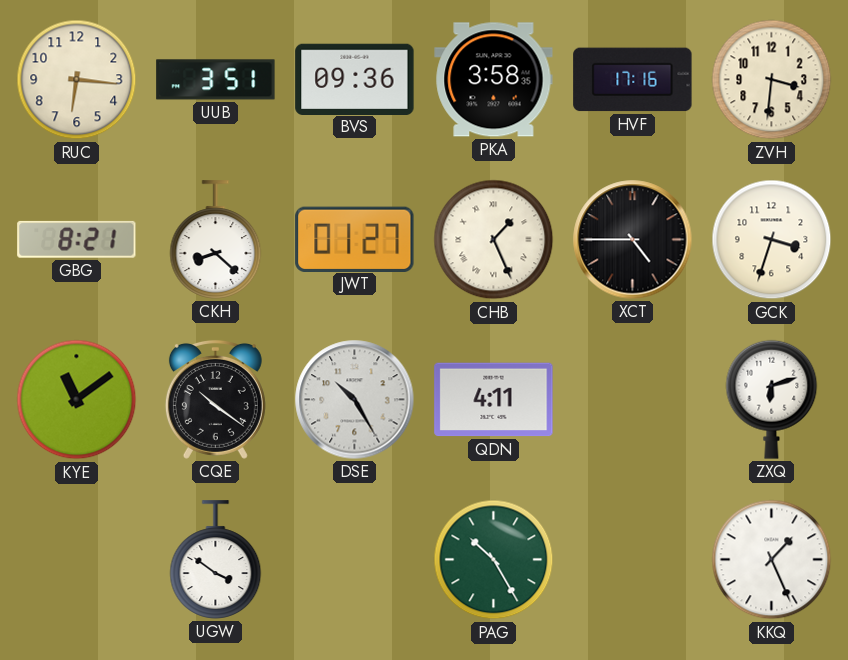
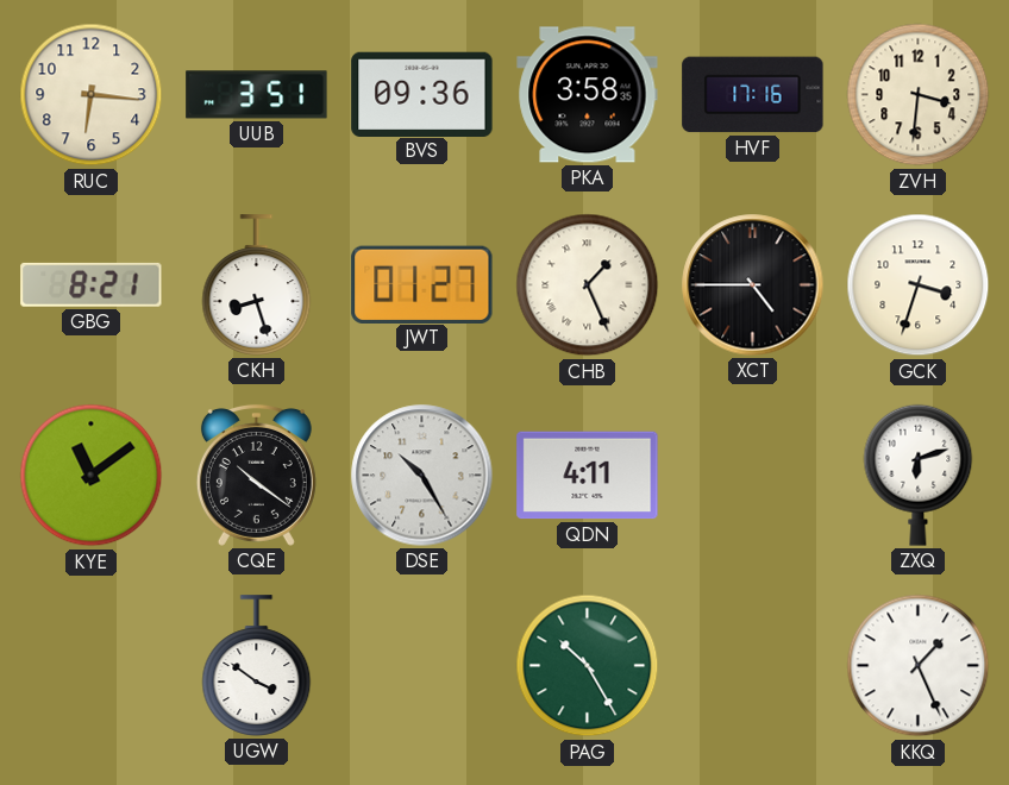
CKH: 8:22 -> 8:27 (257, 285)
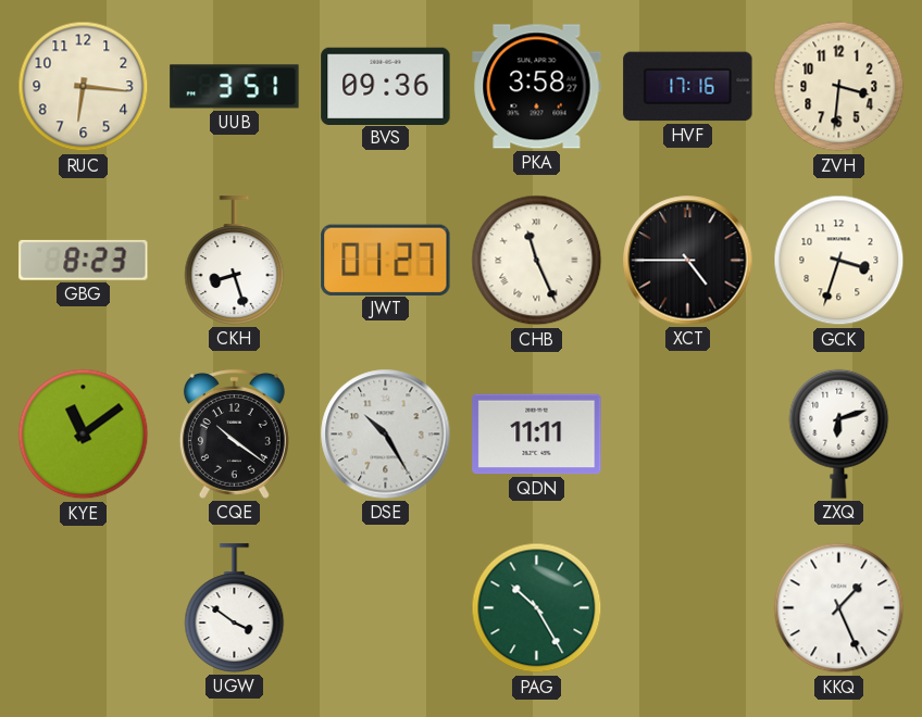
PKA: 3:58:35 -> 3:58:27 (537, 87)
GBG: 8:21 -> 8:23 (84, 260)
CHB: 1:26 -> 11:26 (537, 261)
QDN: 4:11 -> 11:11 (537, 435)
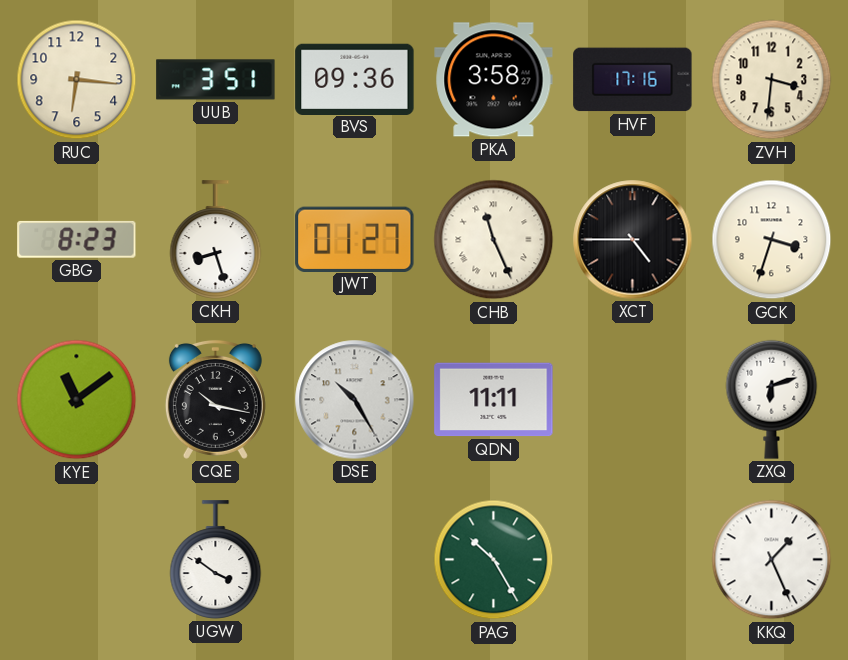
CQE: 10:21 -> 10:17 (215, 399)
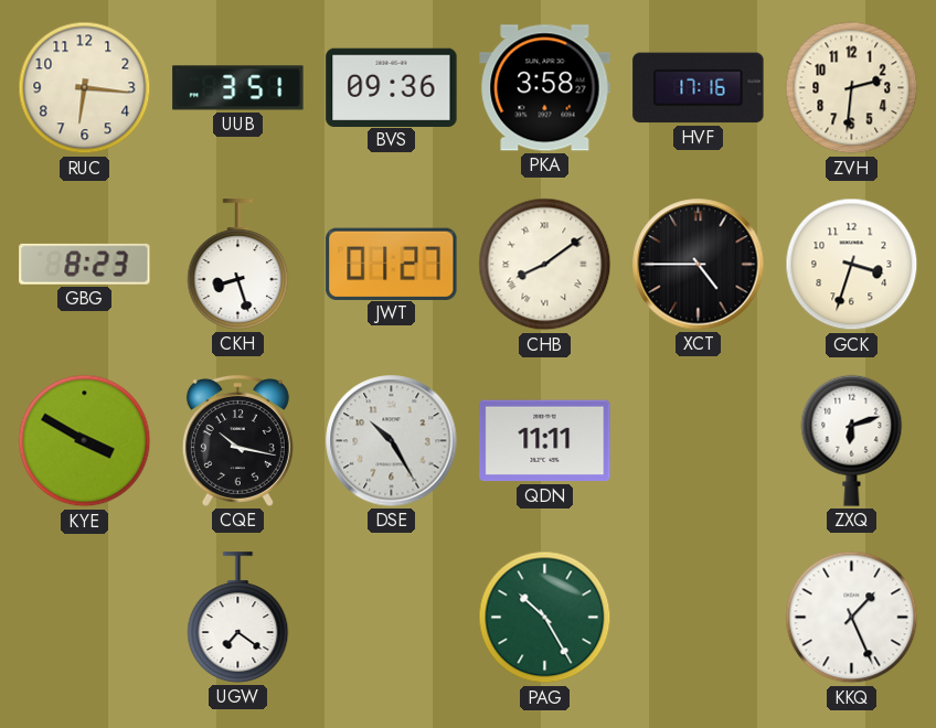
ZVH: 3:31 -> 2:31 (852, 88)
CHB: 11:26 -> 8:09 (545, 265)
KYE: 11:09 -> 3:50 (85, 441)
UGW: 3:51 -> 7:21 (238, 618)
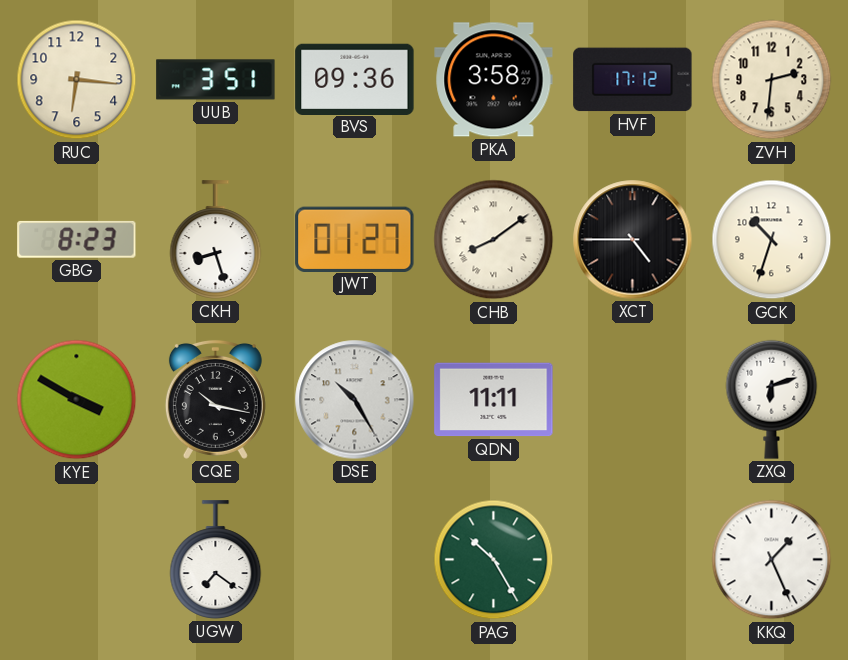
HVF: 17:16 -> 17:12 (633, 80)
GCK: 3:33 -> 10:33 (772, 240)
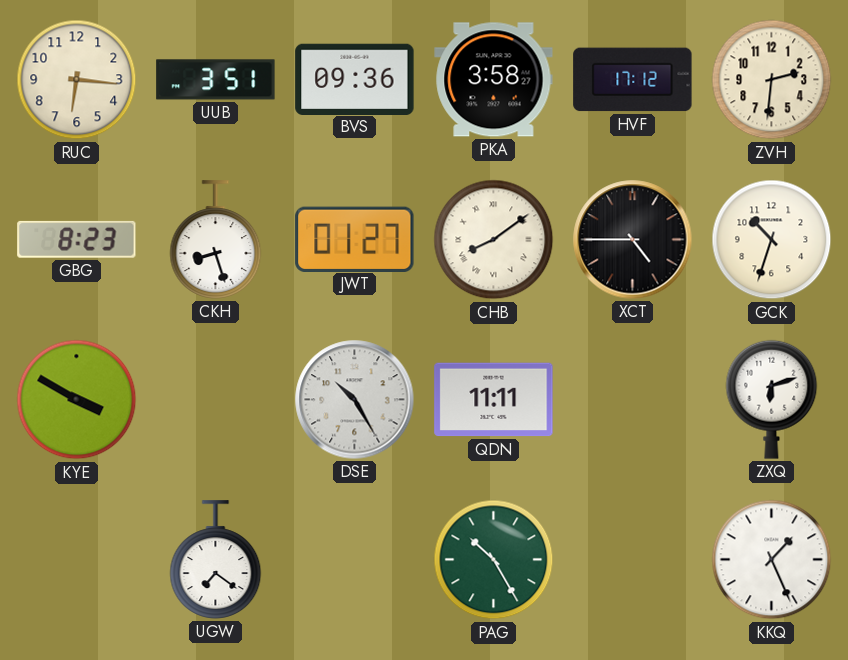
CQE: 10:17 -> none (215, 399)
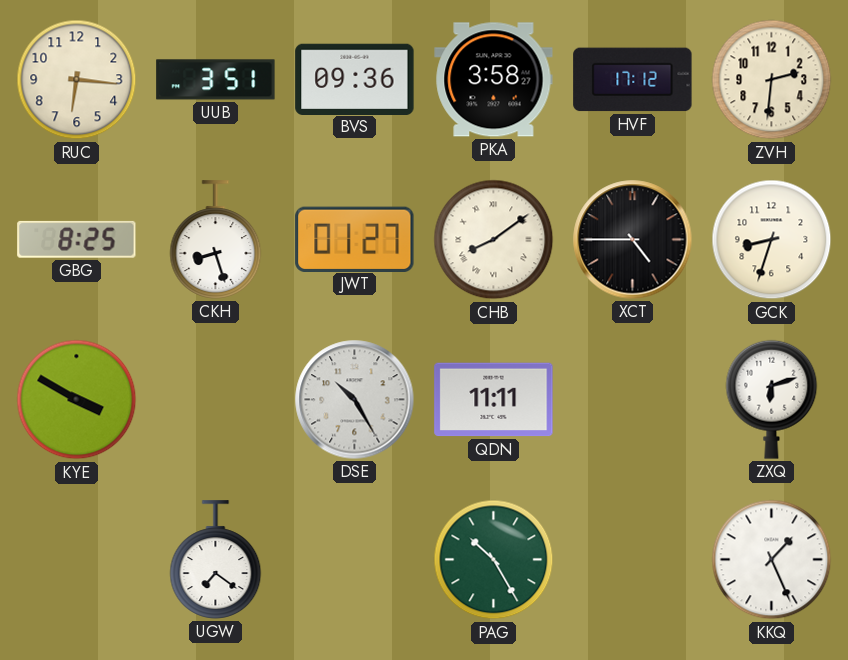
GBG: 8:23 -> 8:25 (77, 239)
GCK: 10:33 -> 8:33 (772, 240)
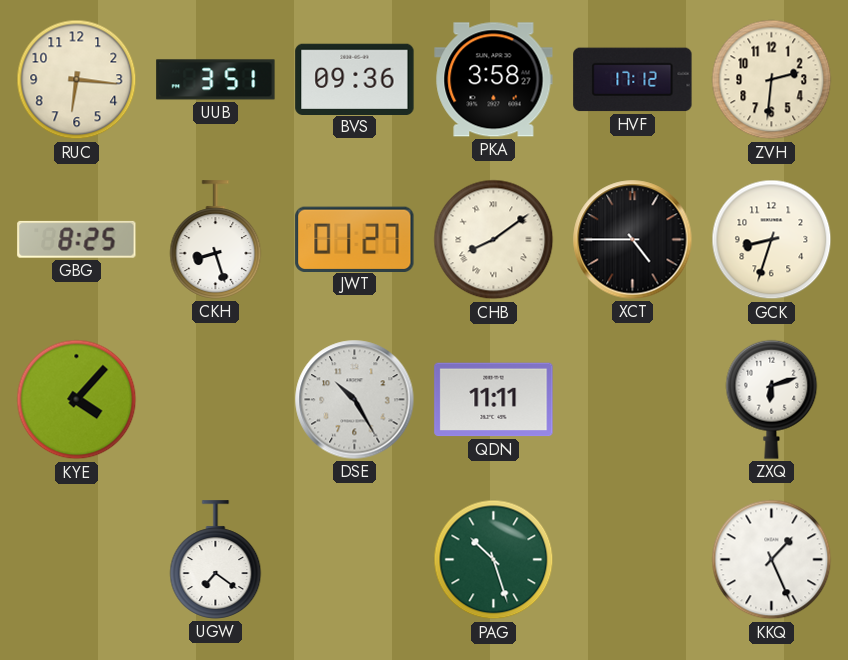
KYE: 3:50 -> 4:07 (77, 400)
PAG: 10:25 -> 10:27 (494, 560)
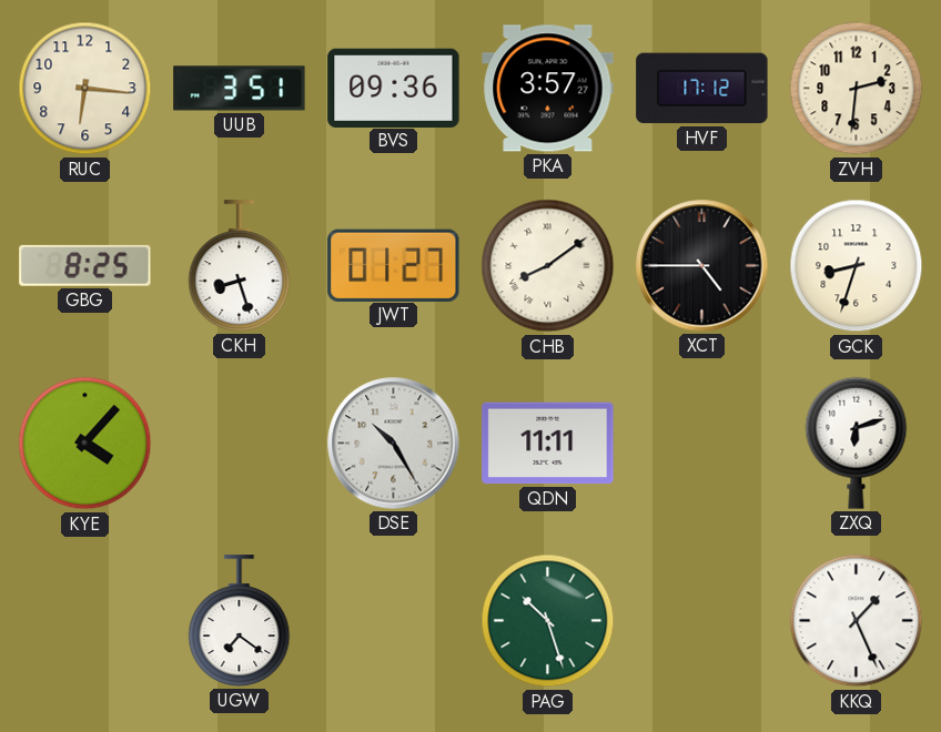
PKA: 3:58 -> 3:57 (548, 89)
